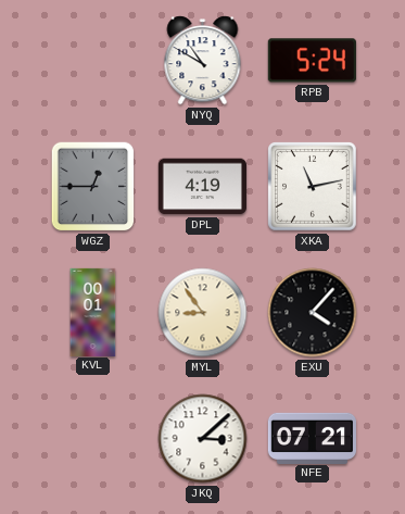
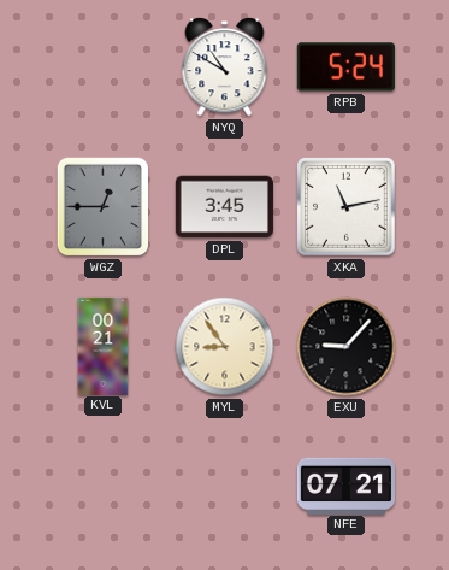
DPL: 4:19 -> 3:45 (224, 207)
KVL: 00:01 -> 00:21 (104, 346)
EXU: 4:07 -> 9:07 (347, 347)
JKQ: 3:08 -> none (203, 439)
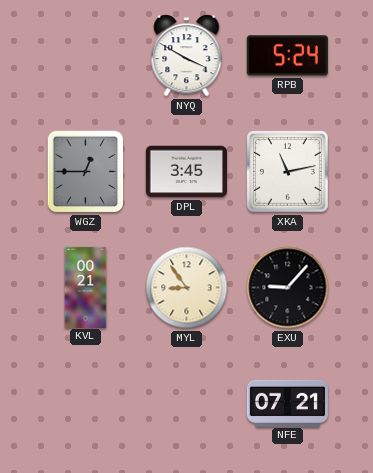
NYQ: 10:50 -> 3:50 (187, 56)
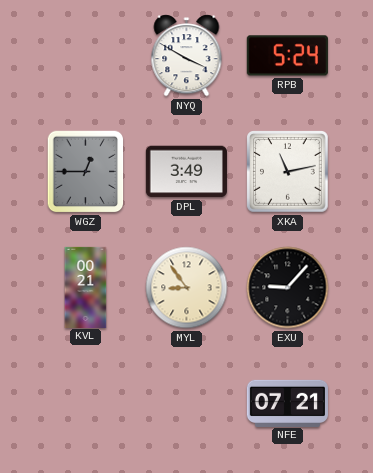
DPL: 3:45 -> 3:49 (186, 172)
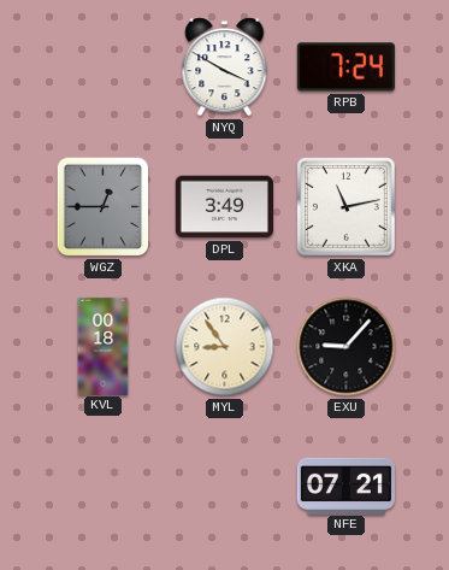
RPB: 5:24 -> 7:24 (345, 67)
KVL: 00:21 -> 00:18 (104, 346)
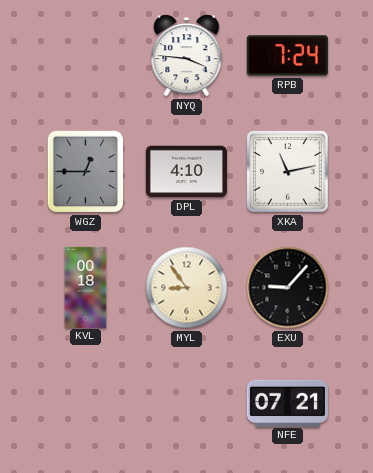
NYQ: 3:50 -> 3:46 (187, 56)
DPL: 3:49 -> 4:10 (186, 172)
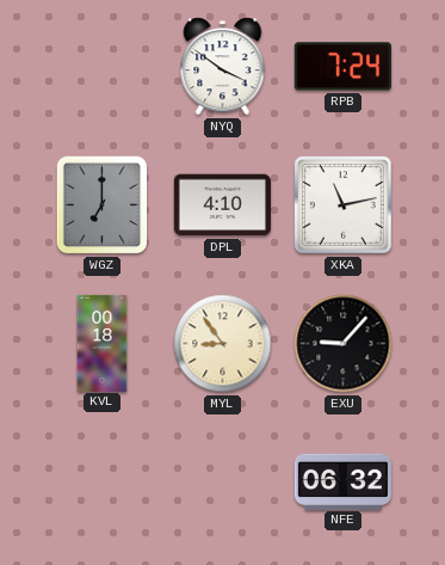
NYQ: 3:46 -> 3:51 (223, 67)
WGZ: 12:45 -> 7:00 (103, 205)
NFE: 07:21 -> 06:32 (342, 481)
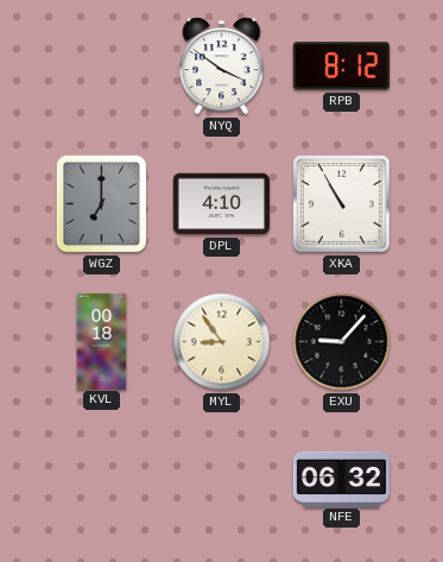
RPB: 7:24 -> 8:12 (341, 67)
XKA: 11:13 -> 10:55 (342, 204)
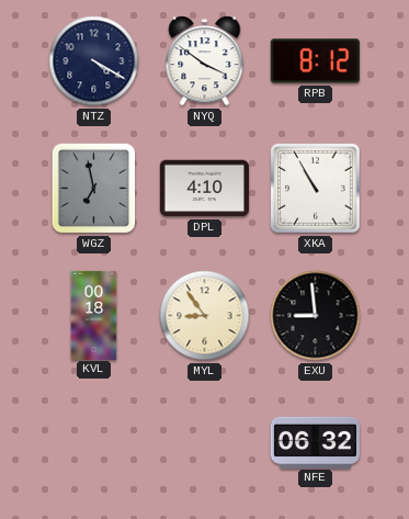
NTZ: none -> 4:20 (94, 61)
WGZ: 7:00 -> 6:58 (94, 189)
EXU: 9:07 -> 8:59 (316, 316)
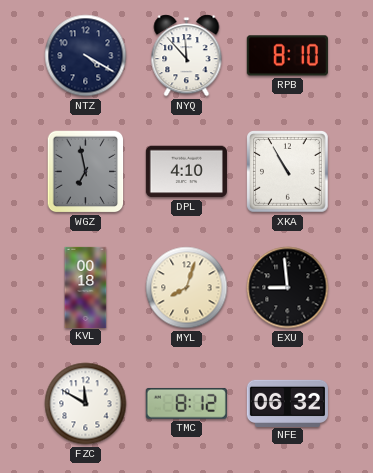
NYQ: 3:51 -> 11:53 (187, 56)
RPB: 8:12 -> 8:10 (287, 56)
MYL: 8:54 -> 8:03 (187, 288)
FZC: none -> 11:50 (86, 404)
TMC: none -> 8:12 (186, 403)
